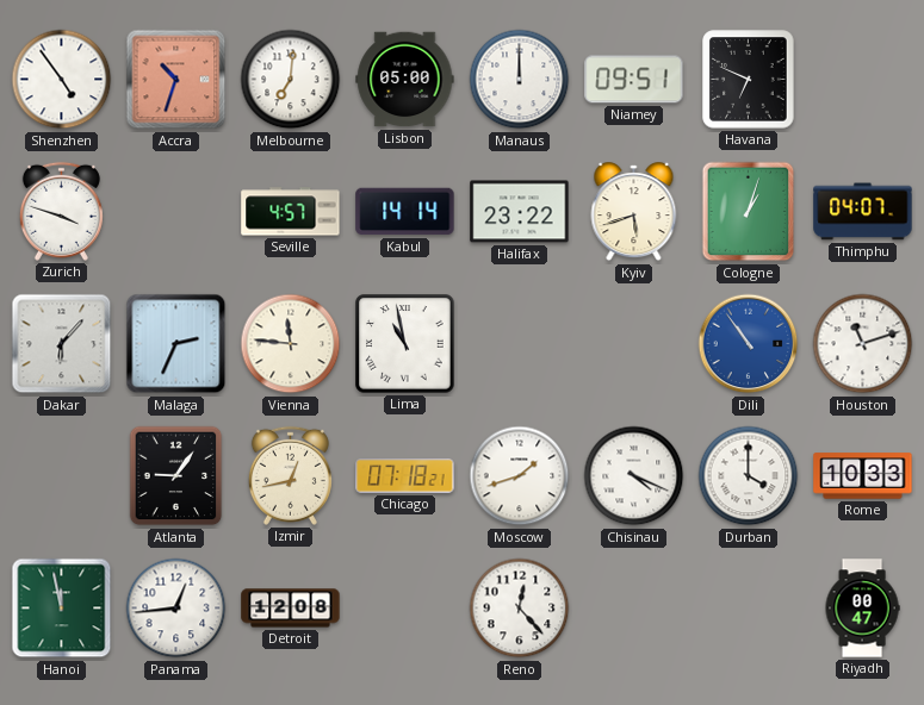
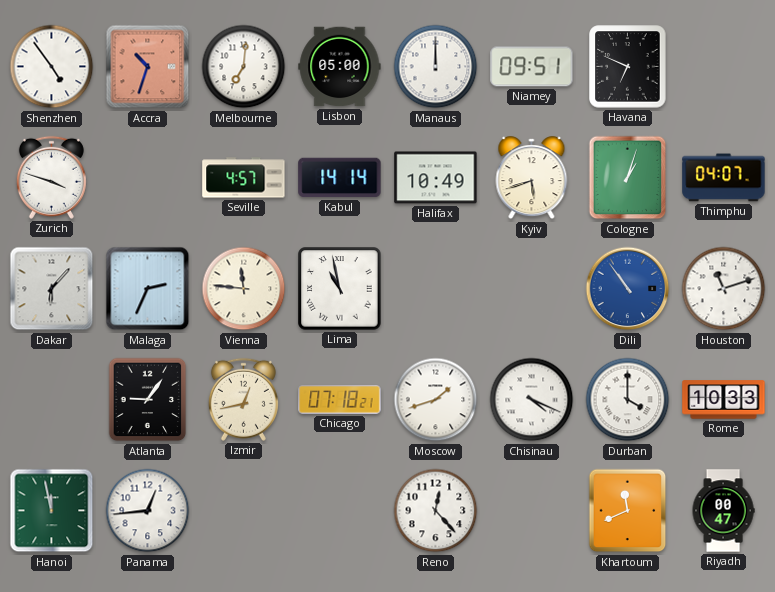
Halifax: 23:22 -> 10:49 (436, 178)
Detroit: 12:08 -> none (291, 609)
Khartoum: none -> 11:41 (628, 511)
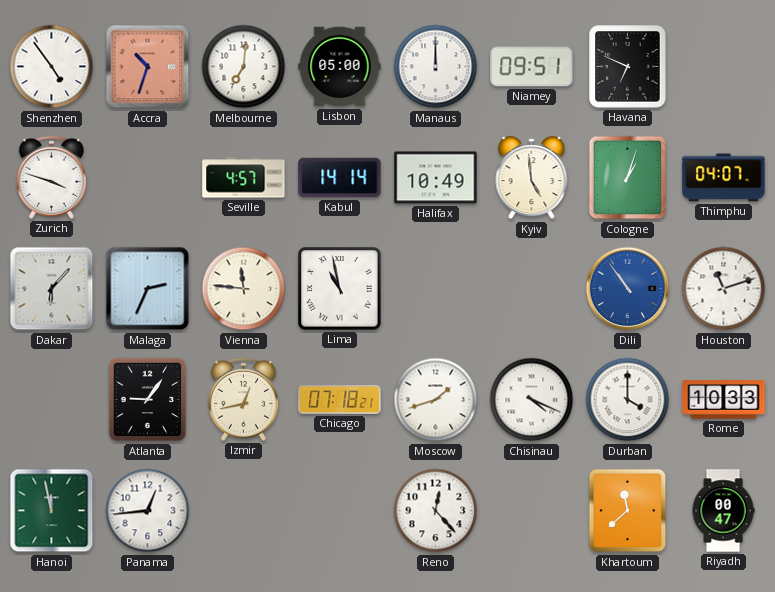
Kyiv: 5:42 -> 4:59 (532, 178)
Khartoum: 11:41 -> 11:38 (628, 511)
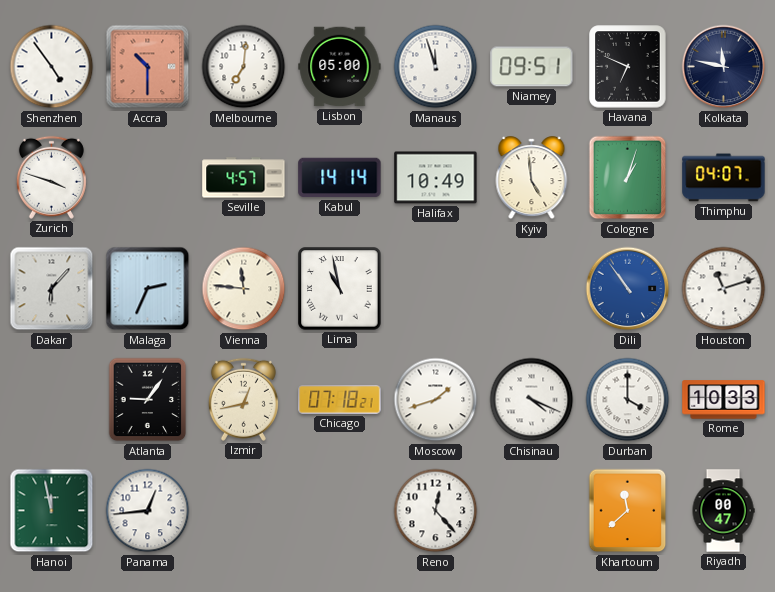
Accra: 10:33 -> 10:30 (148, 67)
Manaus: 12:00 -> 11:57 (436, 67)
Kolkata: none -> 11:47 (724, 67)
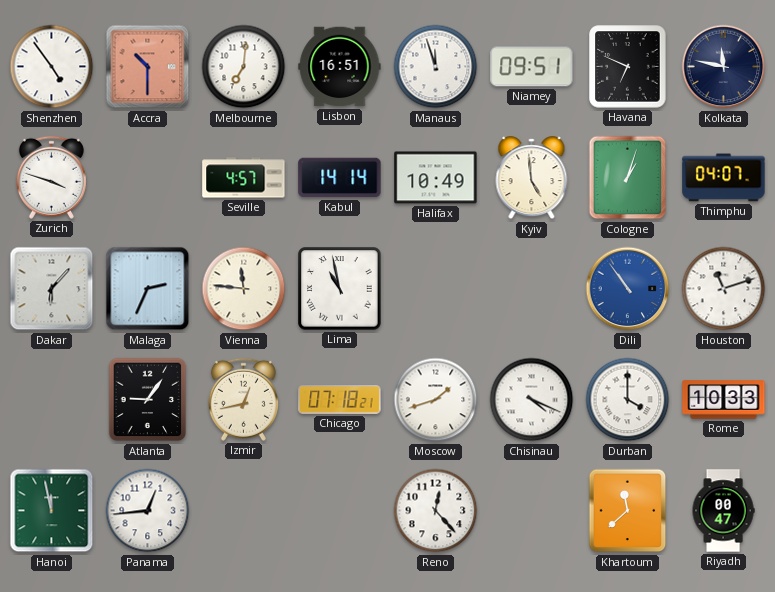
Lisbon: 05:00 -> 16:51 (340, 67)
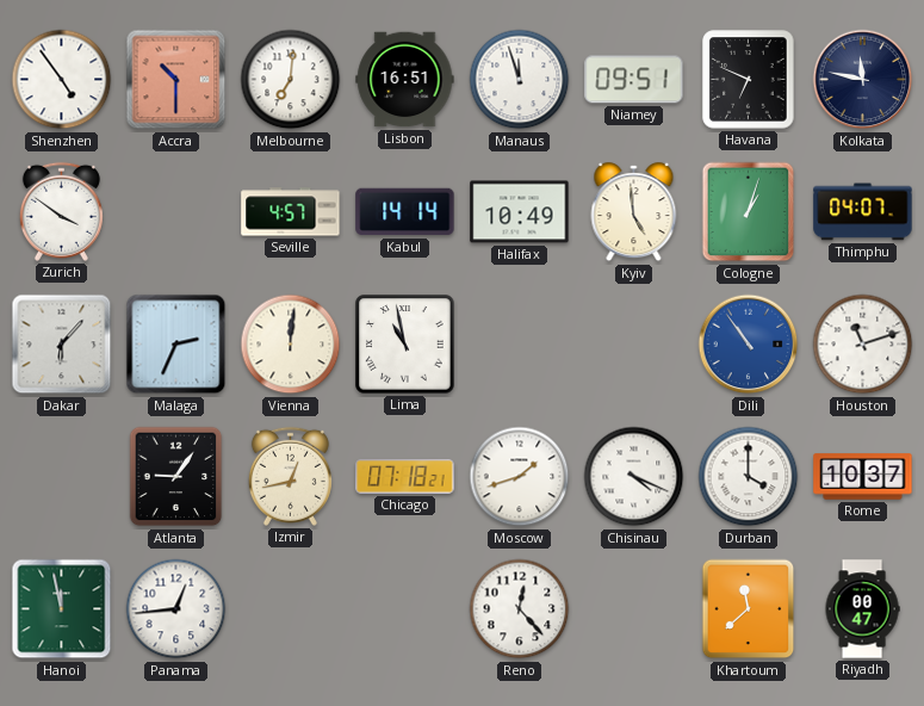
Zurich: 3:48 -> 3:51 (61, 211)
Vienna: 11:46 -> 12:01 (291, 345)
Rome: 10:33 -> 10:37 (863, 477)
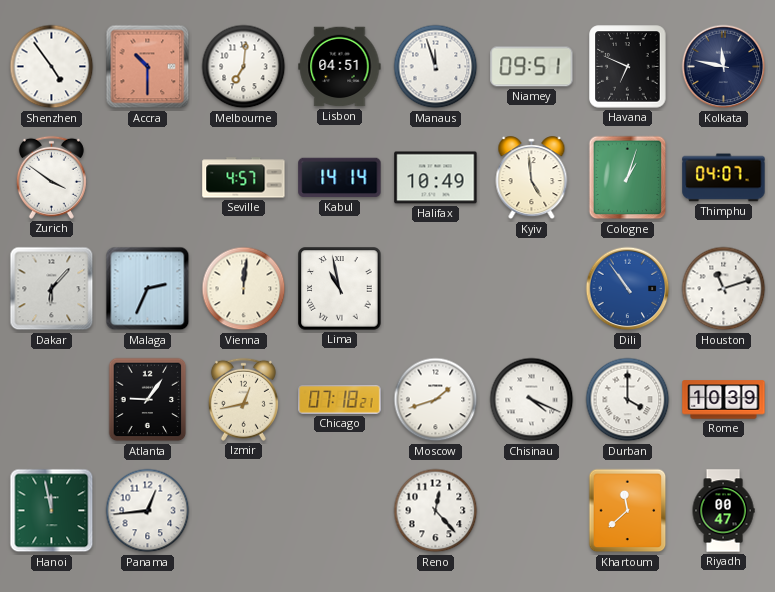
Lisbon: 16:51 -> 04:51 (340, 67)
Rome: 10:37 -> 10:39 (724, 400)
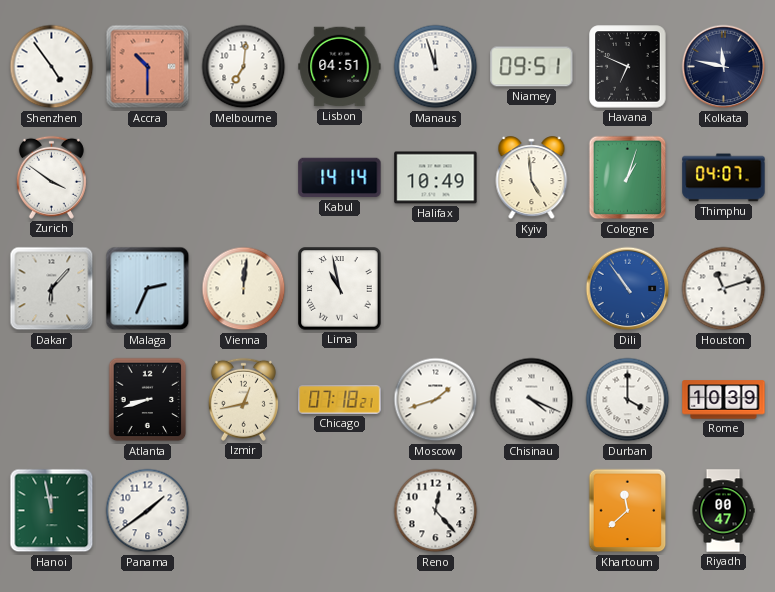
Seville: 4:57 -> none (244, 178)
Atlanta: 9:06 -> 8:42 (148, 400)
Panama: 12:44 -> 1:39 (148, 511)
